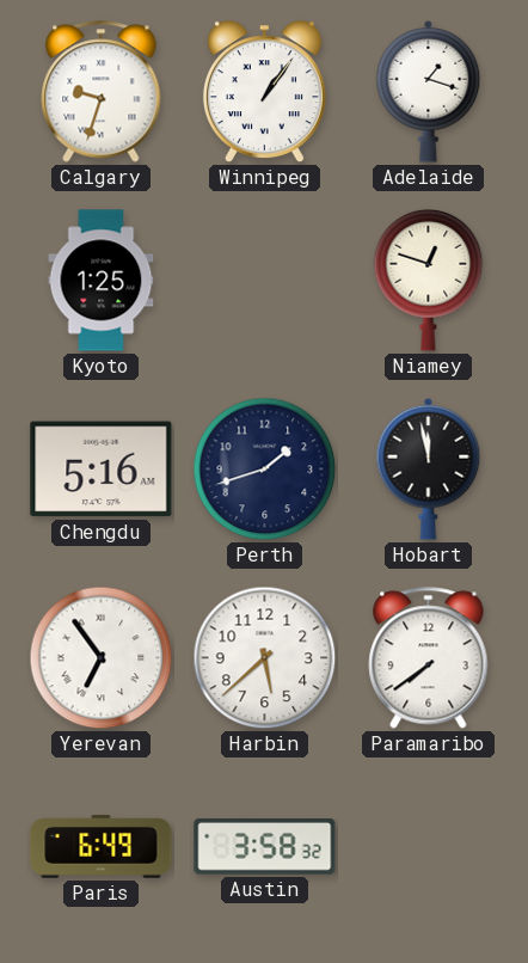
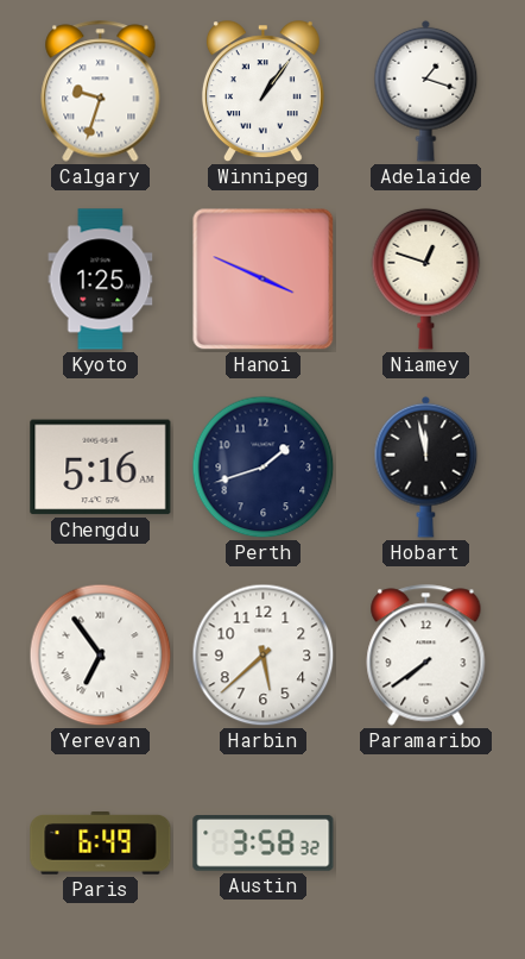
Hanoi: none -> 3:49 (264, 280)
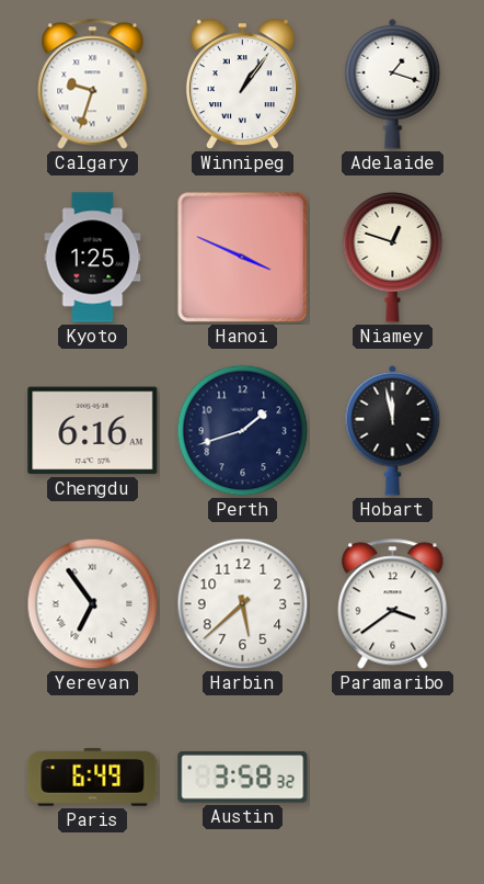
Chengdu: 5:16 -> 6:16 (93, 431)
Paramaribo: 7:39 -> 3:39 (393, 604)
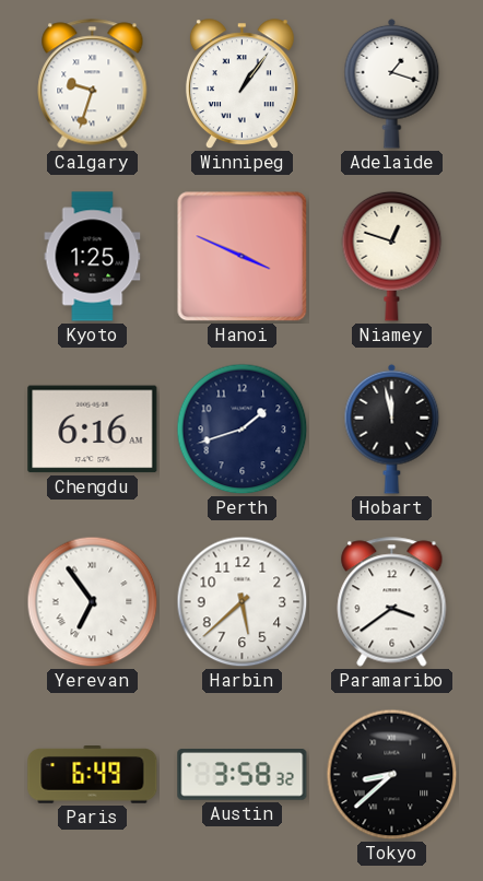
Tokyo: none -> 8:38 (392, 775)
